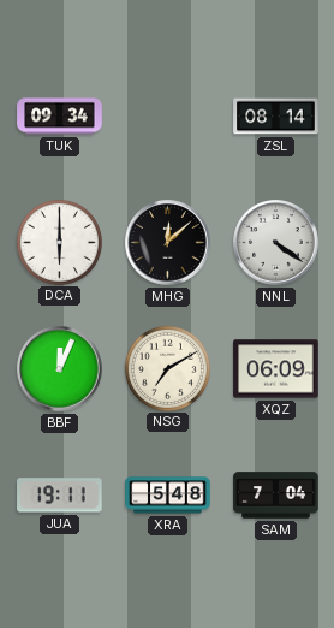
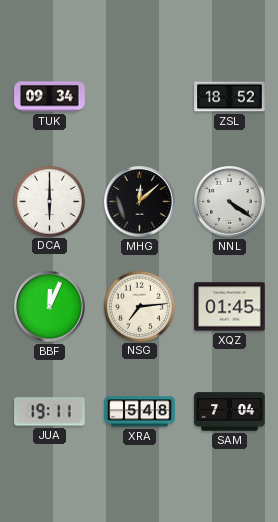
ZSL: 08:14 -> 18:52 (230, 97)
NSG: 7:10 -> 7:14 (139, 306)
XQZ: 06:09 -> 01:45 (230, 307)
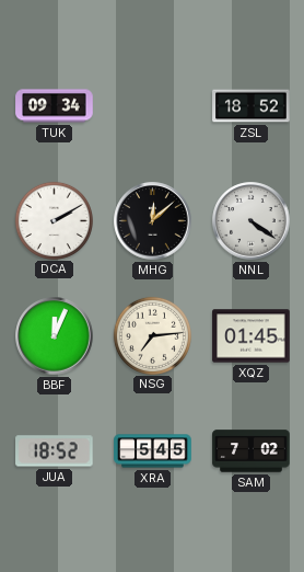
DCA: 6:00 -> 2:10 (54, 220)
JUA: 19:11 -> 18:52 (55, 451)
XRA: 5:48 -> 5:45 (153, 451)
SAM: 7:04 -> 7:02 (252, 451)
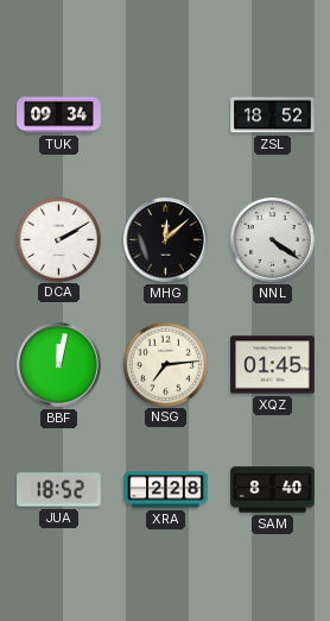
BBF: 12:04 -> 12:02 (59, 365)
XRA: 5:45 -> 2:28 (166, 490)
SAM: 7:02 -> 8:40 (273, 490)
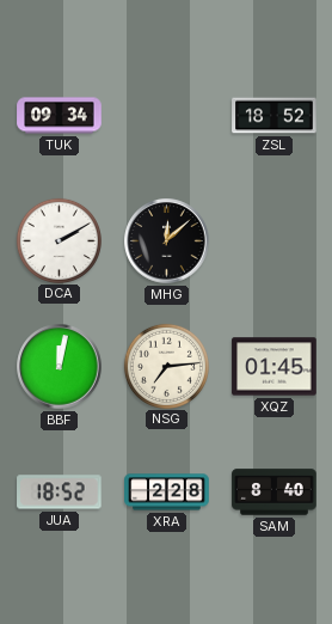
NNL: 4:21 -> none (273, 240)
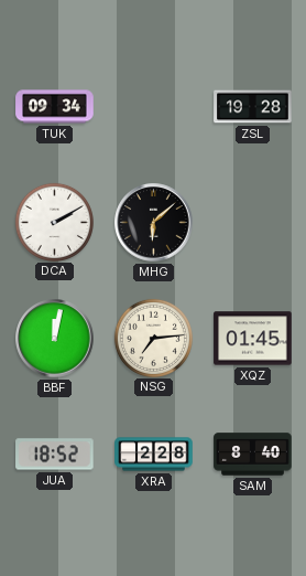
ZSL: 18:52 -> 19:28 (253, 107)
MHG: 12:08 -> 6:08 (154, 223)
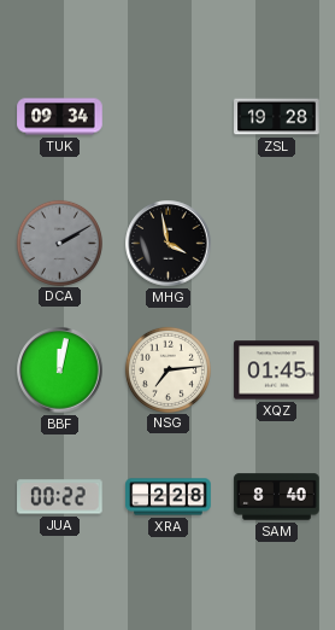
DCA dial: white -> grey (59, 243)
MHG: 6:08 -> 3:58 (169, 244)
JUA: 18:52 -> 00:22 (60, 497)
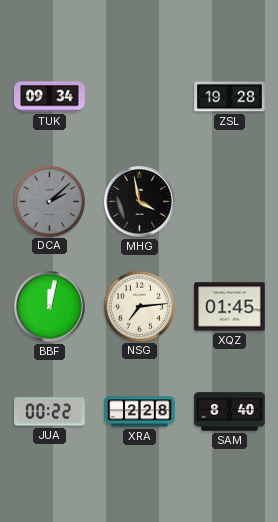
DCA: 2:10 -> 2:08 (49, 201)
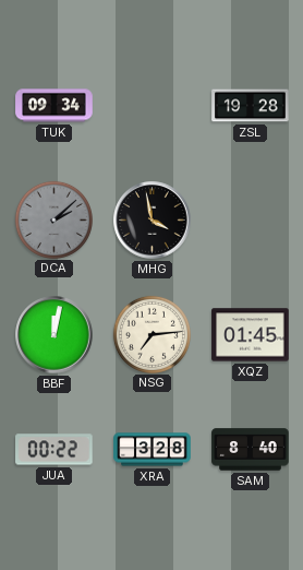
XRA: 2:28 -> 3:28 (153, 450)
